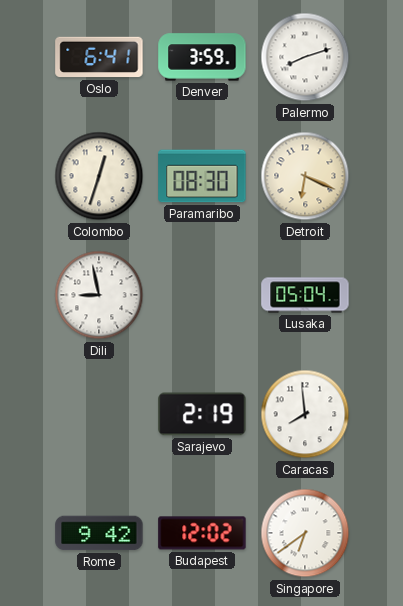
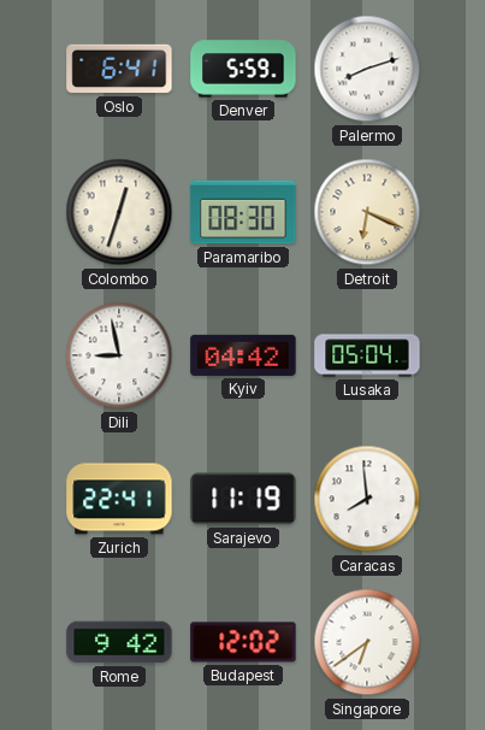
Denver: 3:59 -> 5:59 (243, 69)
Kyiv: none -> 04:42 (243, 355)
Zurich: none -> 22:41 (119, 499)
Sarajevo: 2:19 -> 11:19 (243, 499)
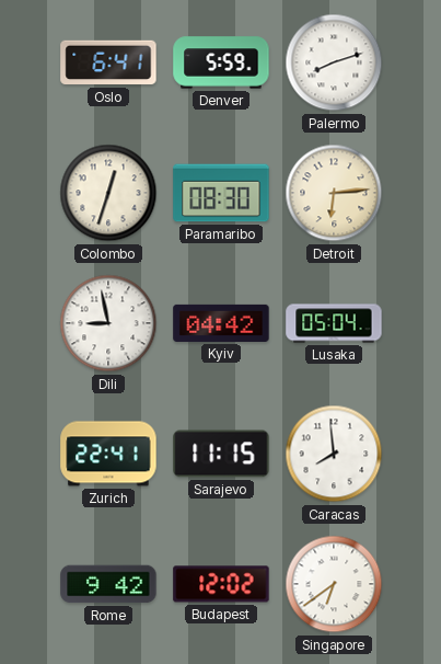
Detroit: 6:19 -> 6:14 (334, 193)
Sarajevo: 11:19 -> 11:15 (221, 454)
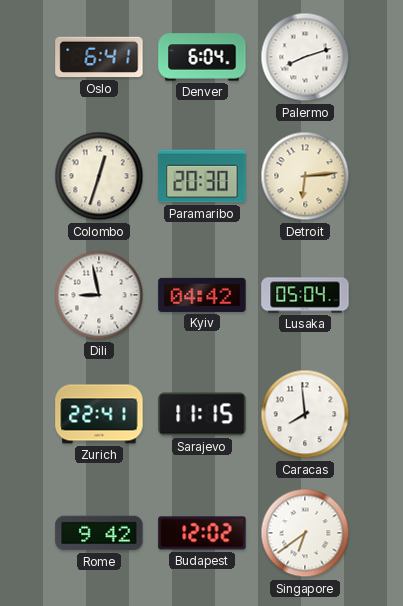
Denver: 5:59 -> 6:04 (202, 57)
Paramaribo: 08:30 -> 20:30 (202, 176)
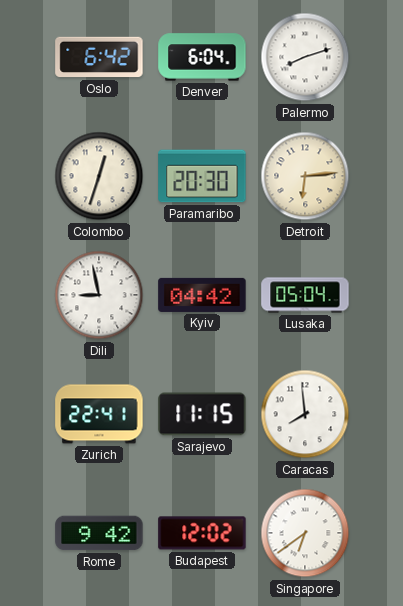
Oslo: 6:41 -> 6:42 (99, 57)
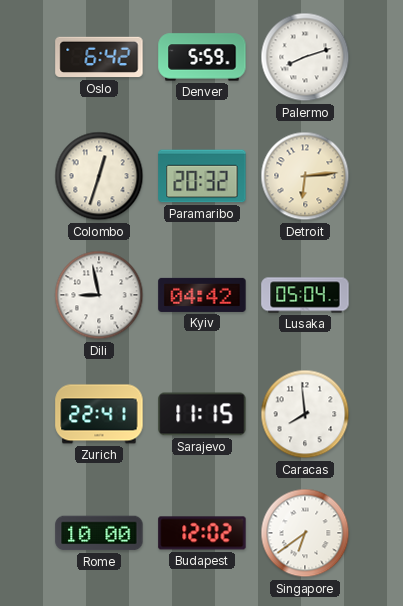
Denver: 6:04 -> 5:59 (202, 57)
Paramaribo: 20:30 -> 20:32 (202, 176)
Rome: 9:42 -> 10:00 (99, 533)
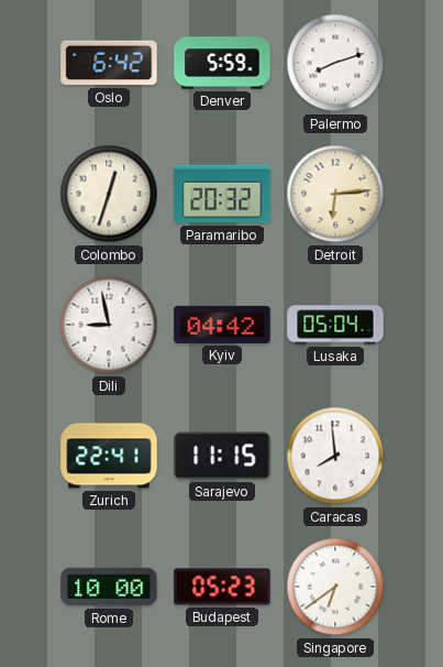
Budapest: 12:02 -> 05:23 (222, 587)
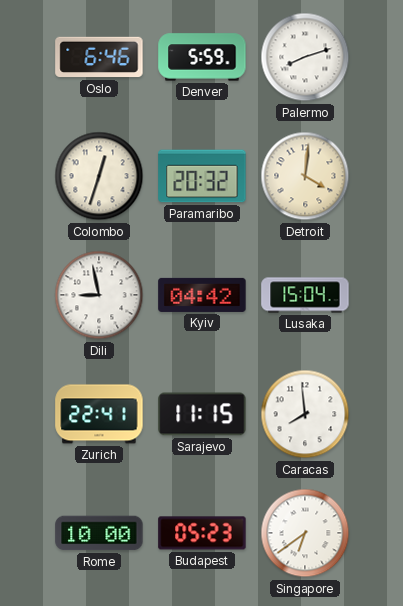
Oslo: 6:42 -> 6:46 (99, 57)
Detroit: 6:14 -> 4:01 (305, 176)
Lusaka: 05:04 -> 15:04 (305, 295)
